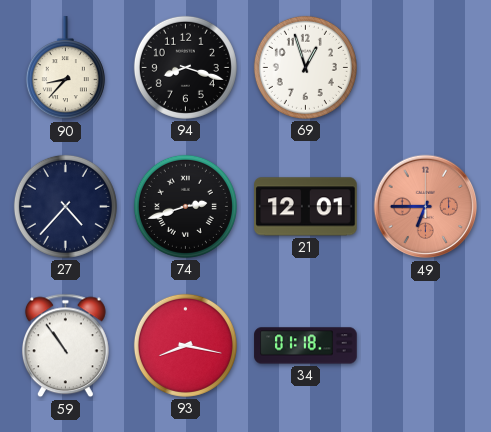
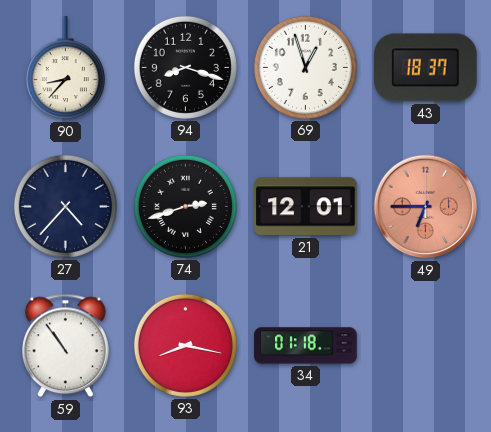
43: none -> 18:37 (426, 68)
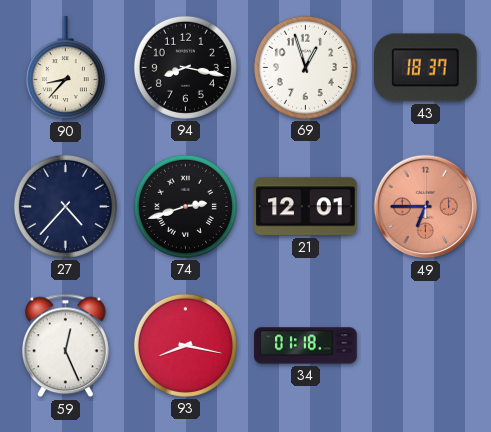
94: 8:18 -> 8:17 (185, 67)
59: 10:54 -> 12:26 (65, 346)
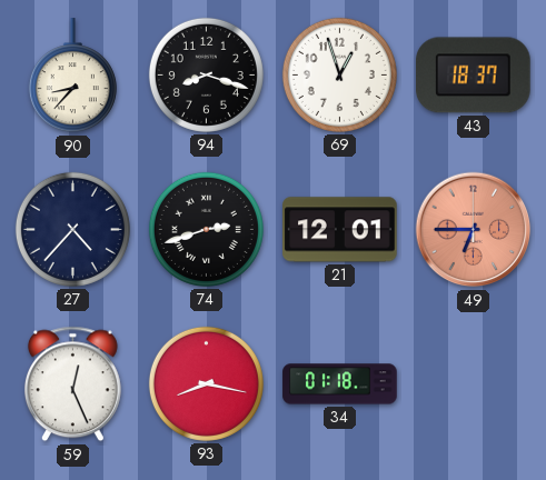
94: 8:17 -> 8:18 (206, 74)
